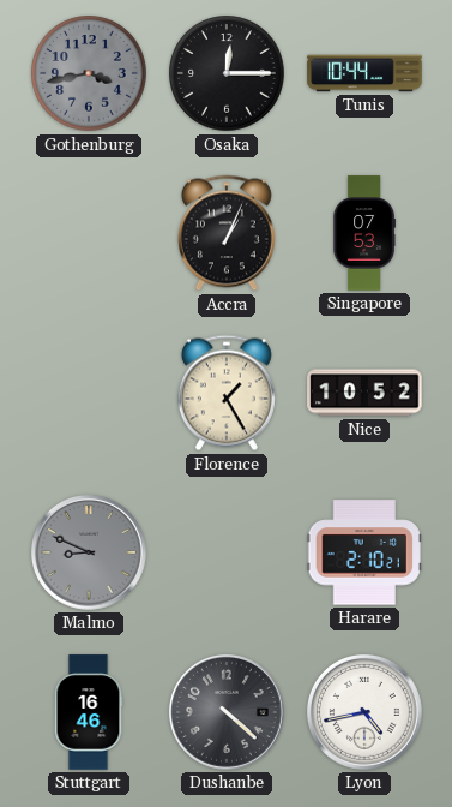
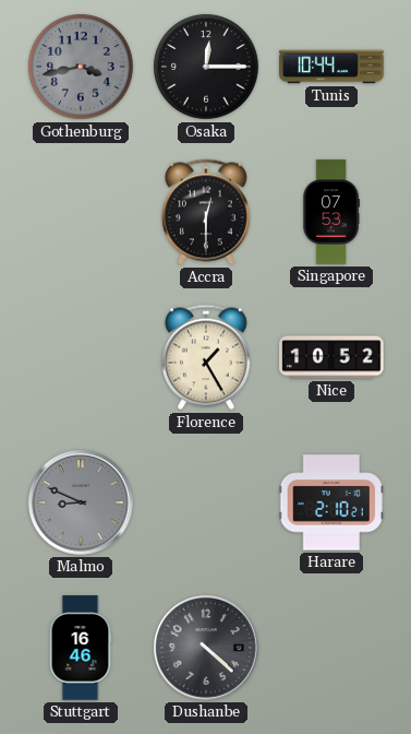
Accra: 1:04 -> 12:30 (206, 212)
Lyon: 4:43 -> none (364, 712)
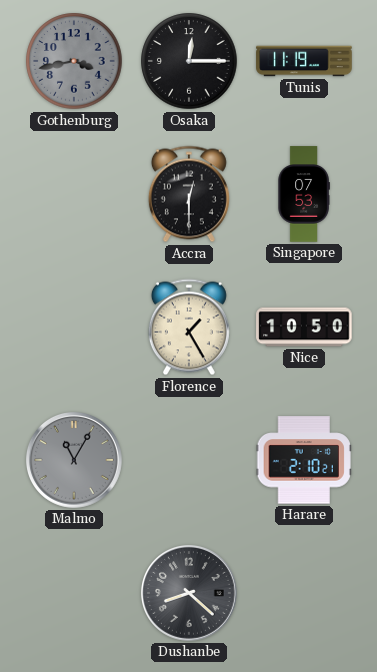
Tunis: 10:44 -> 11:19 (304, 61)
Nice: 10:52 -> 10:50 (304, 327)
Malmo: 8:49 -> 11:05 (74, 460)
Stuttgart: 16:46 -> none (81, 648)
Dushanbe: 4:22 -> 8:22 (189, 593)
